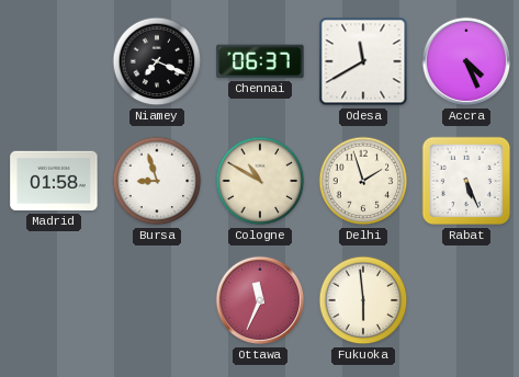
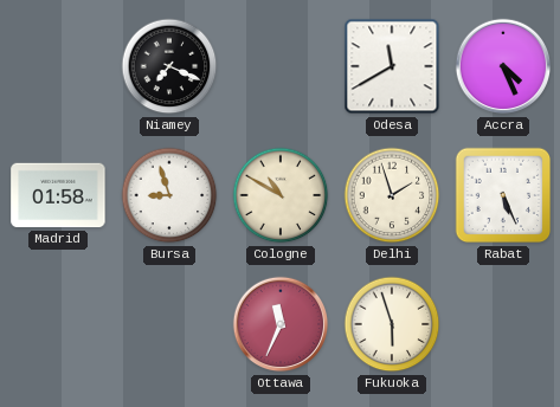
Chennai: 06:37 -> none (260, 61)
Fukuoka: 5:59 -> 5:57 (392, 324)
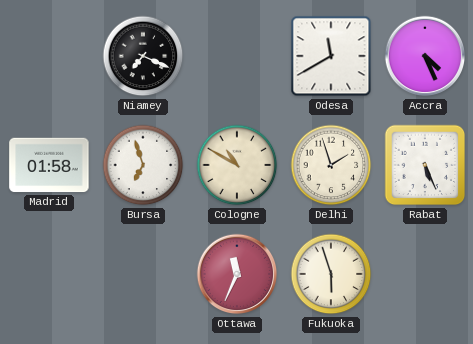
Bursa: 8:57 -> 6:57 (143, 165)
